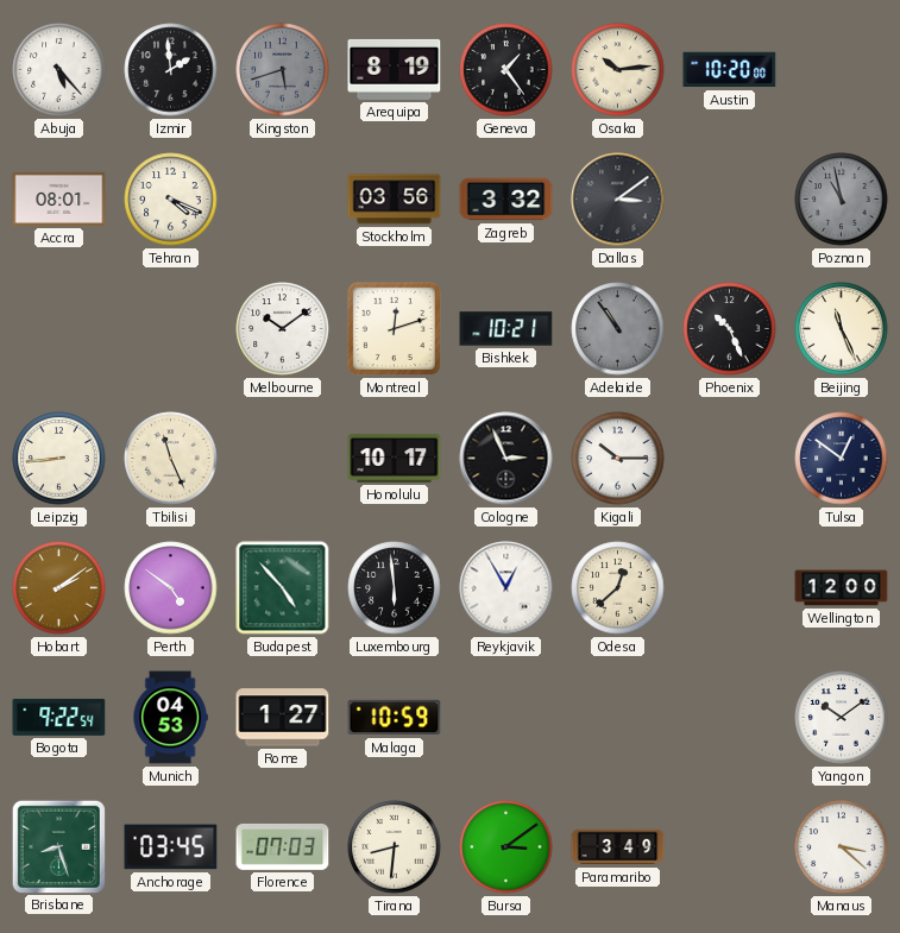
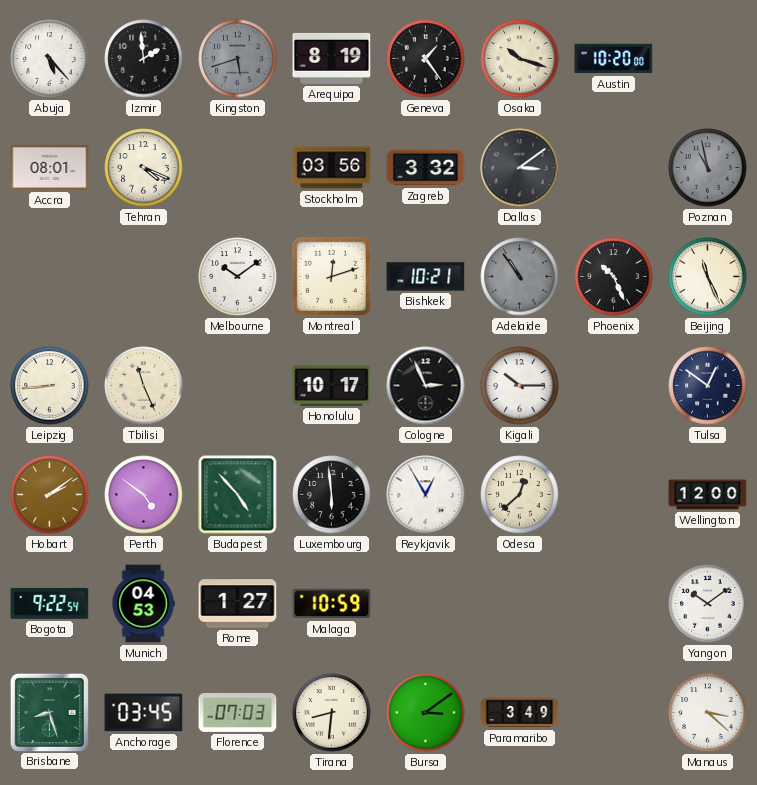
Osaka: 10:14 -> 10:18 (520, 59)
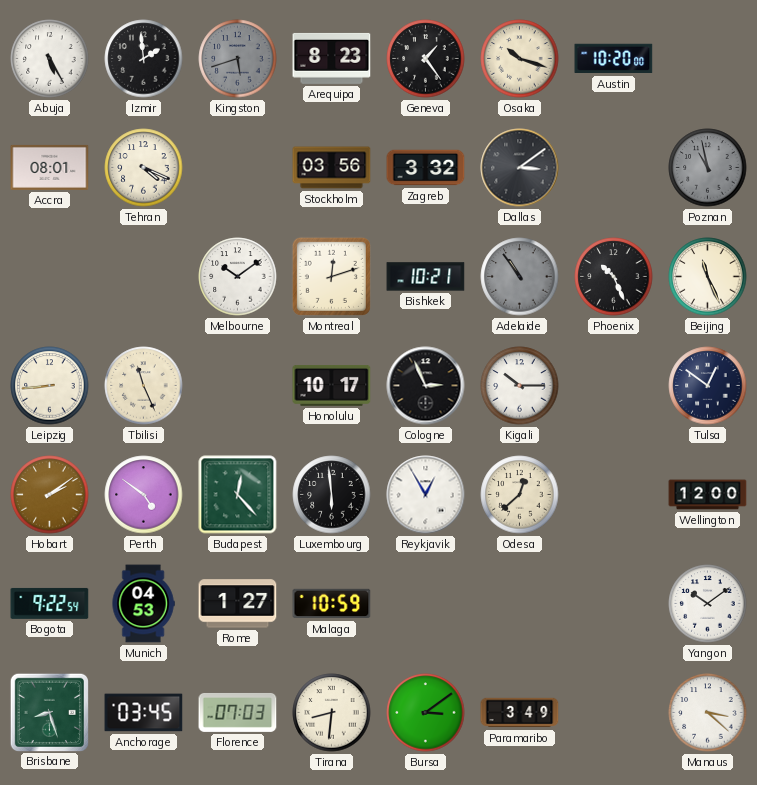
Abuja: 5:23 -> 5:25 (50, 59)
Arequipa: 8:19 -> 8:23 (332, 58)
Budapest: 4:53 -> 12:23 (238, 495)
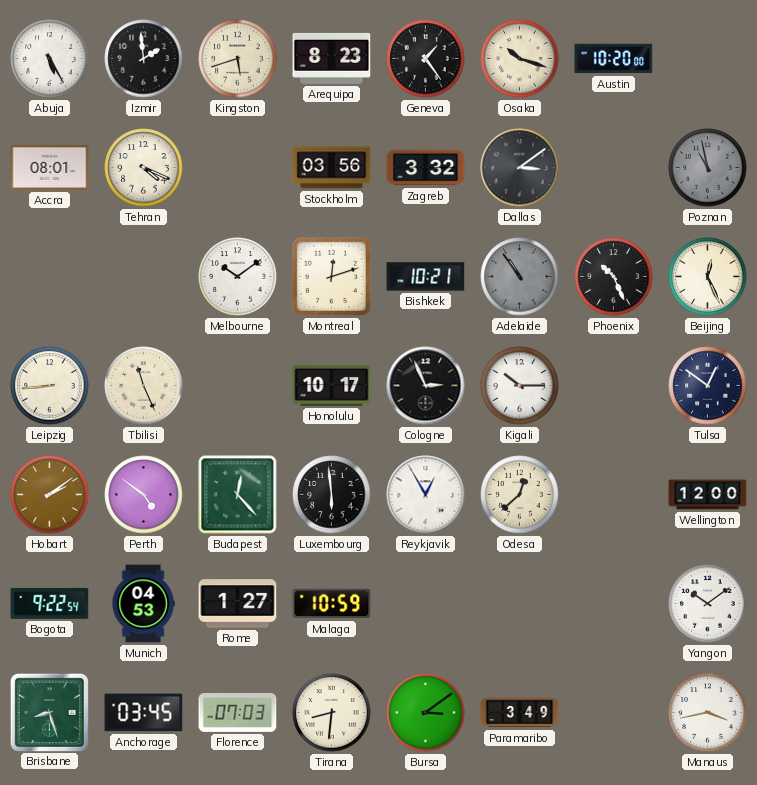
Kingston dial: grey -> cream (238, 59)
Beijing: 11:26 -> 12:26 (708, 277)
Manaus: 3:22 -> 3:43 (708, 713)
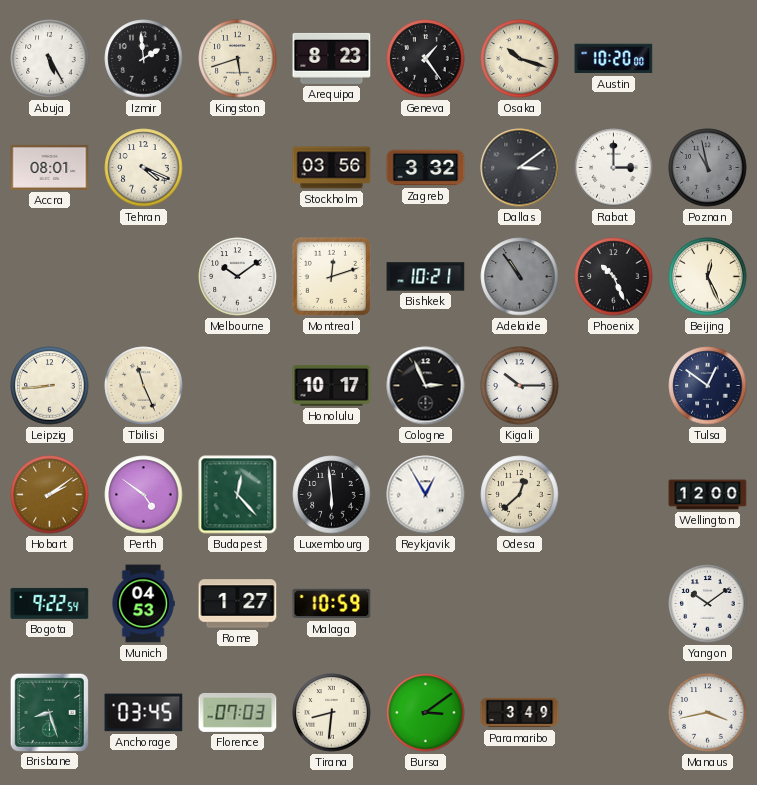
Rabat: none -> 3:00 (614, 168)
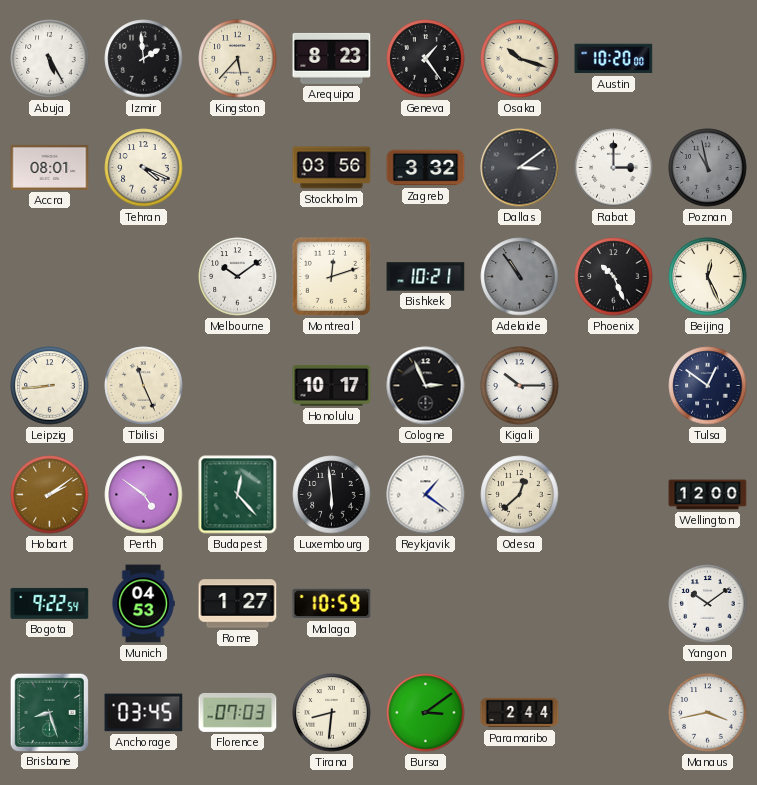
Kingston: 5:42 -> 5:37 (238, 59)
Reykjavik: 12:55 -> 1:21 (426, 495)
Paramaribo: 3:49 -> 2:44 (520, 713)
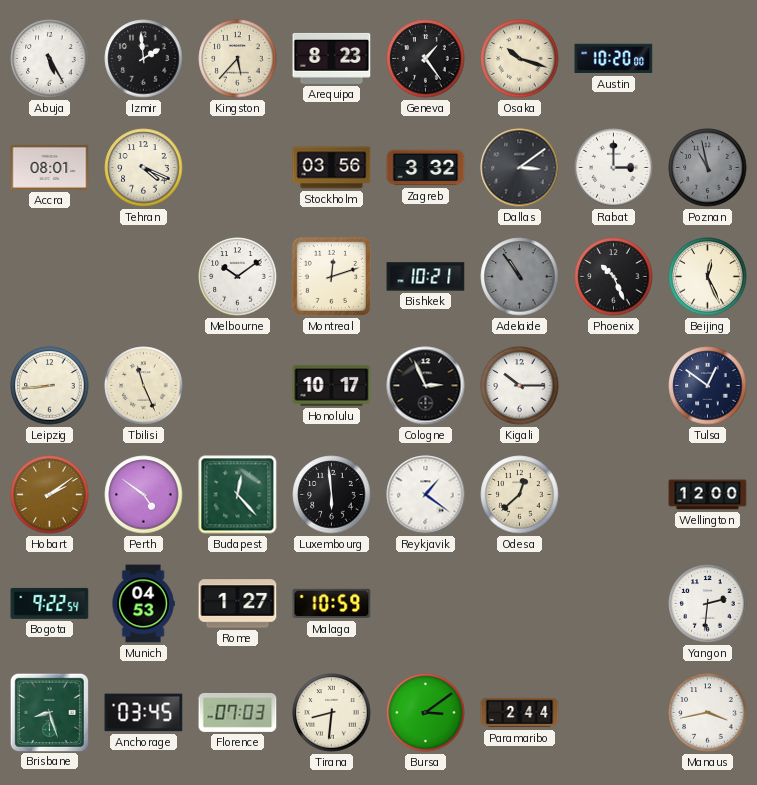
Yangon: 10:09 -> 2:31 (708, 604)
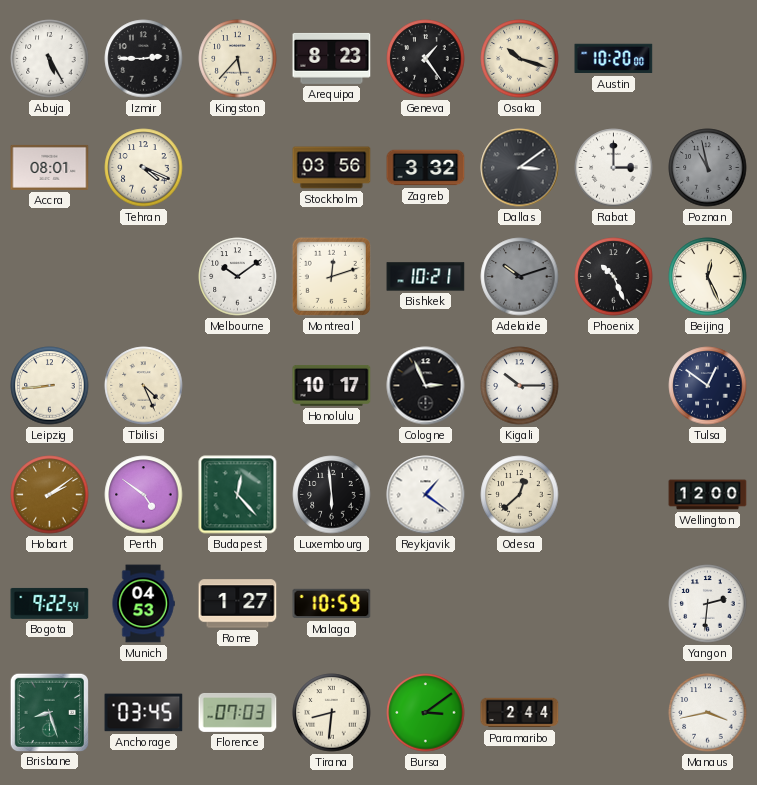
Izmir: 1:59 -> 2:45 (144, 59)
Adelaide: 10:54 -> 10:12 (520, 277)
Tbilisi: 11:26 -> 4:26 (144, 386)
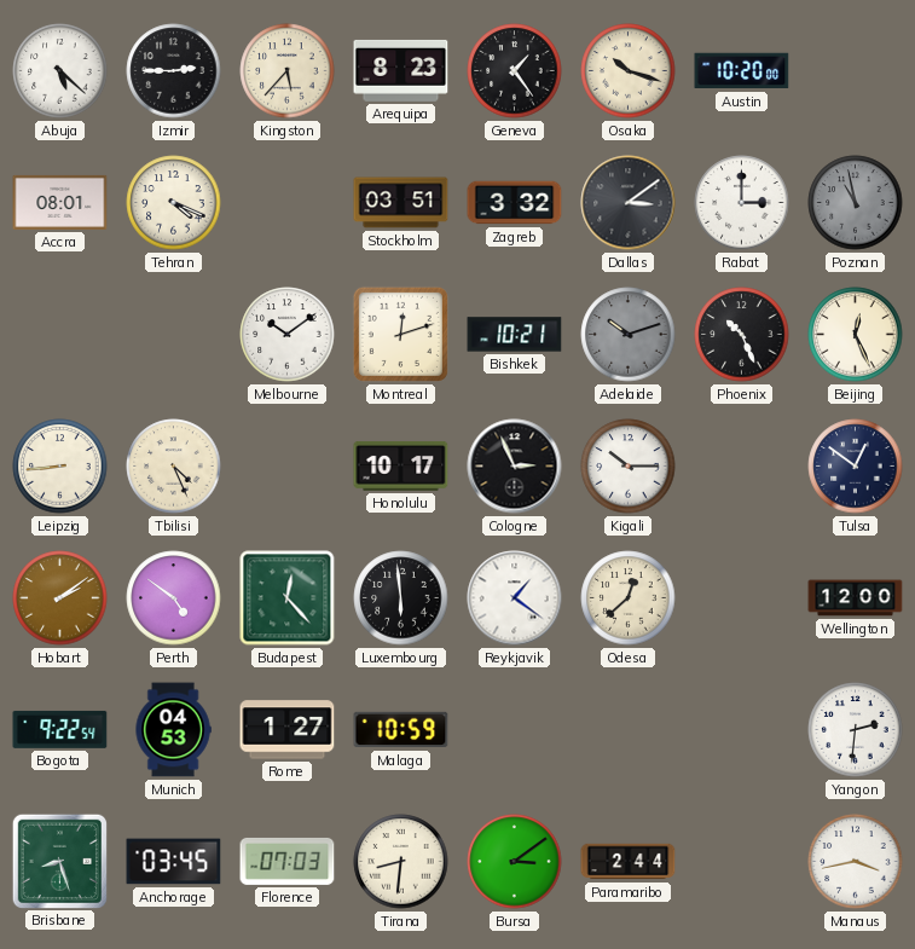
Abuja: 5:25 -> 5:22 (60, 71)
Stockholm: 03:56 -> 03:51 (401, 203)
